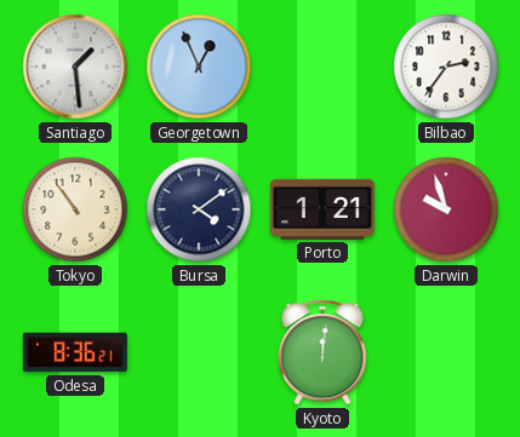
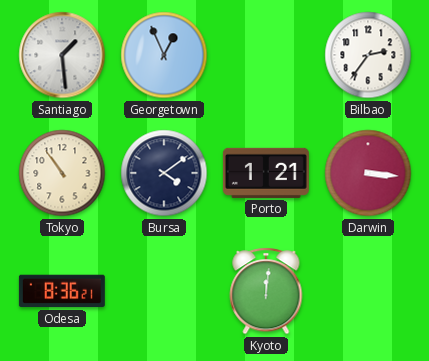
Darwin: 9:57 -> 3:16 (368, 173)
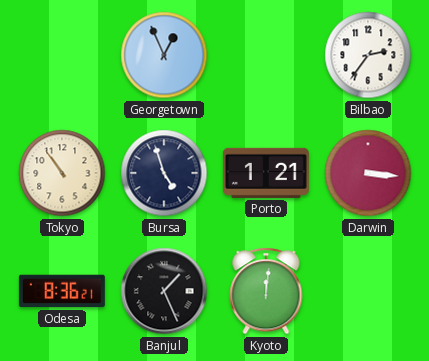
Santiago: 1:29 -> none (62, 55)
Bursa: 4:09 -> 4:57 (164, 173)
Banjul: none -> 1:26 (164, 291)
